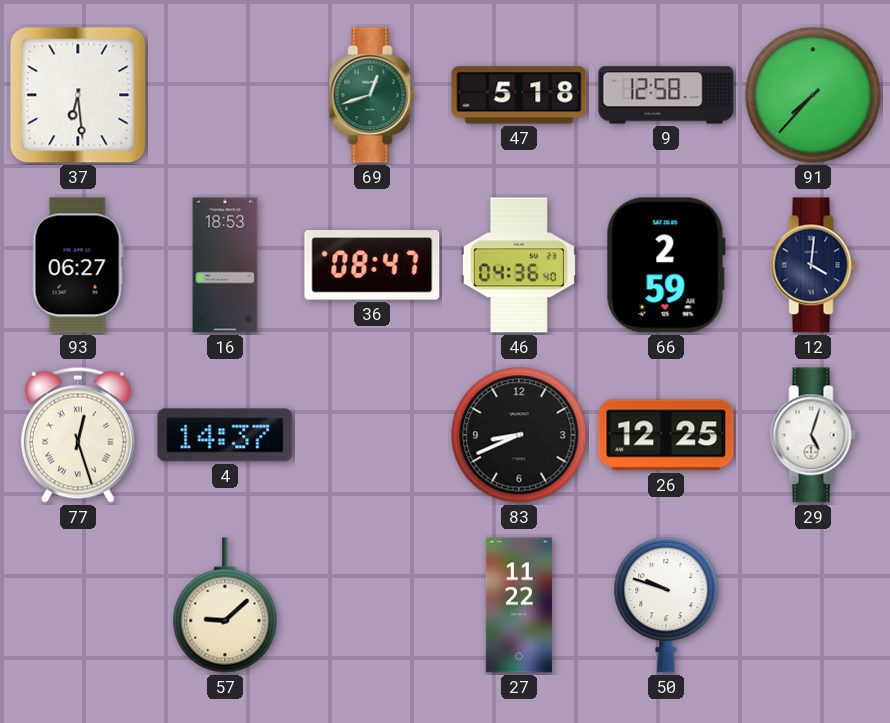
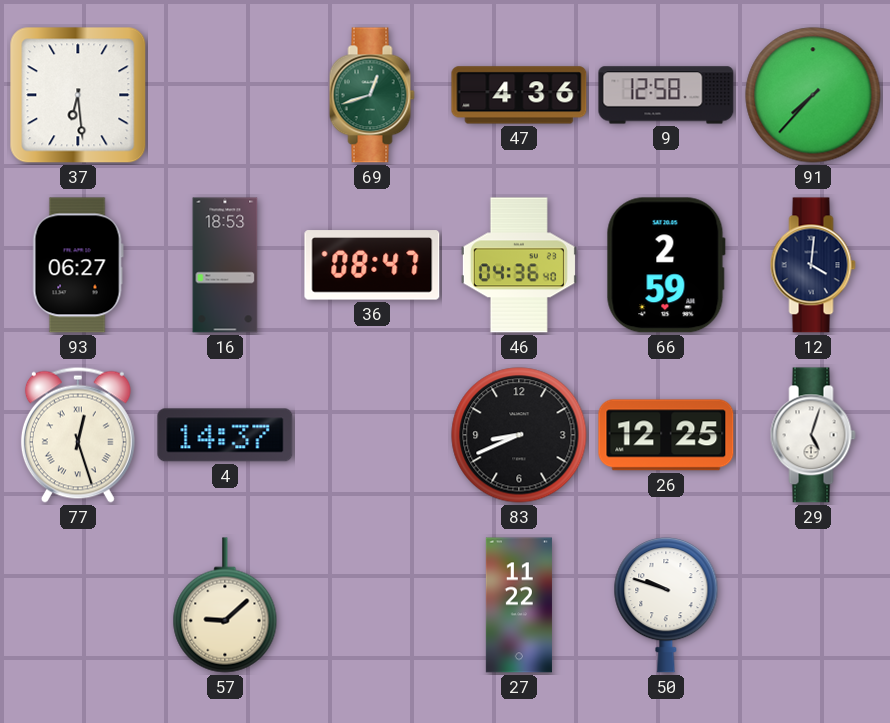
47: 5:18 -> 4:36 (519, 95)
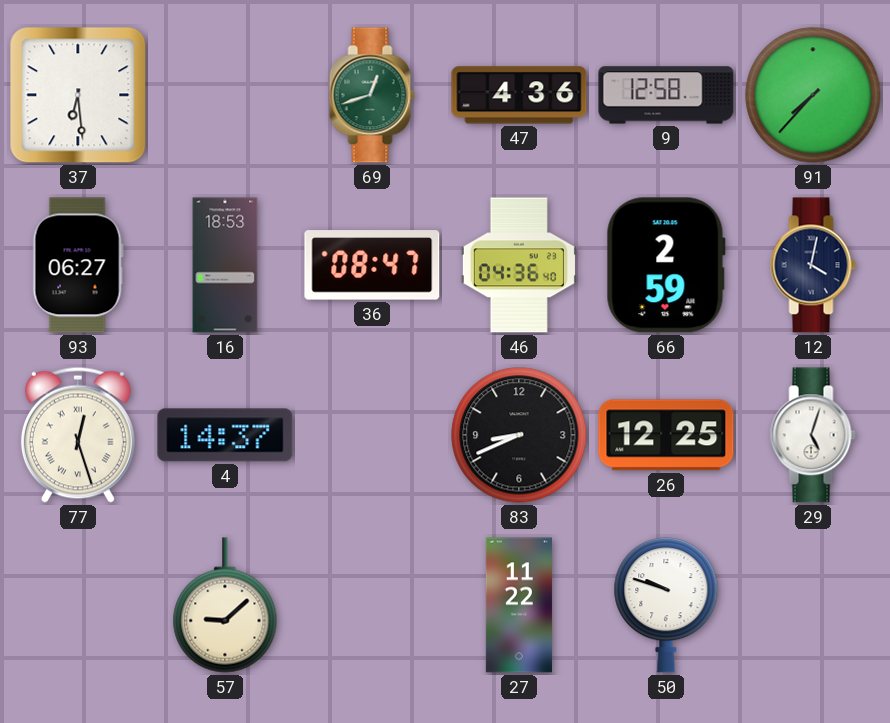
12: 4:01 -> 4:02 (813, 265)
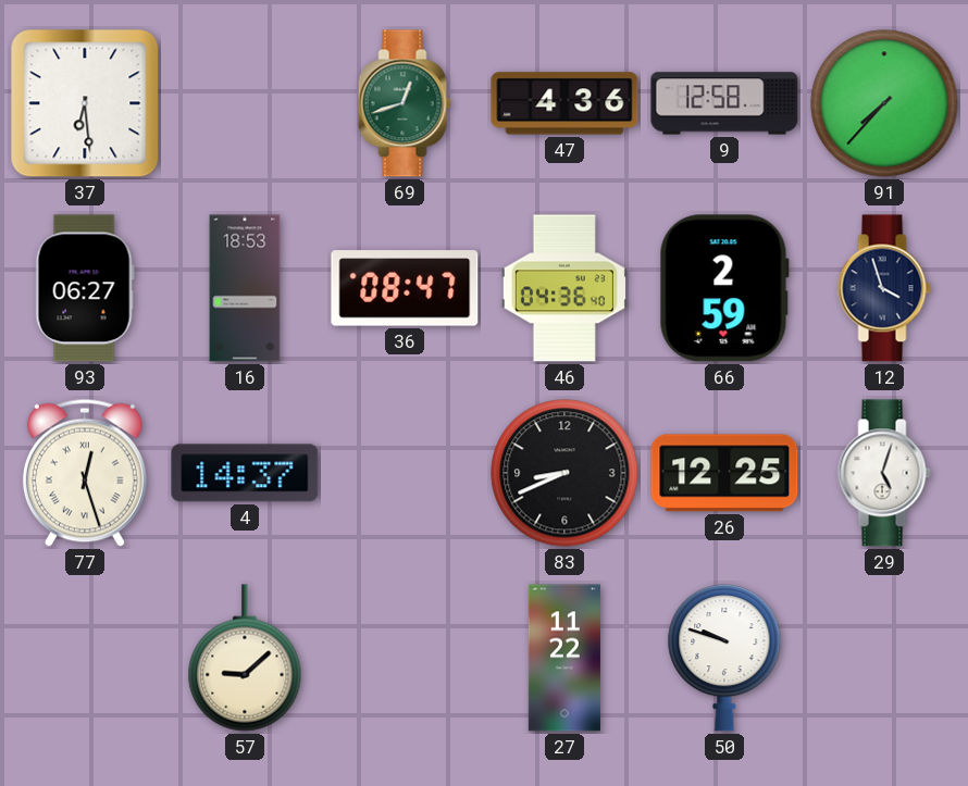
12: 4:02 -> 3:57 (884, 288)
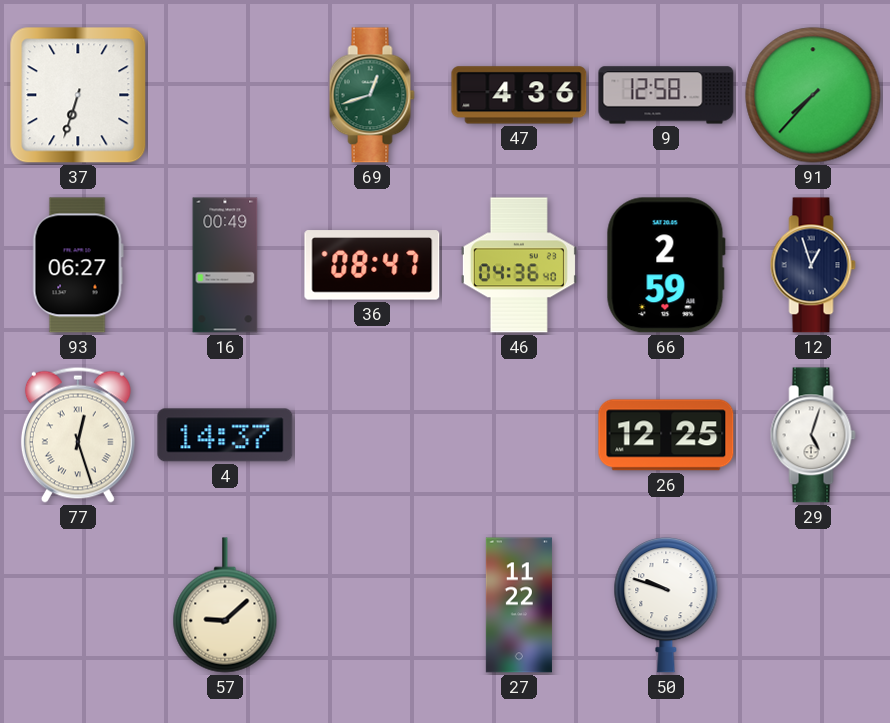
37: 6:29 -> 6:33 (78, 95)
16: 18:53 -> 00:49 (225, 265)
12: 3:57 -> 12:57 (813, 265)
83: 8:41 -> none (564, 473)
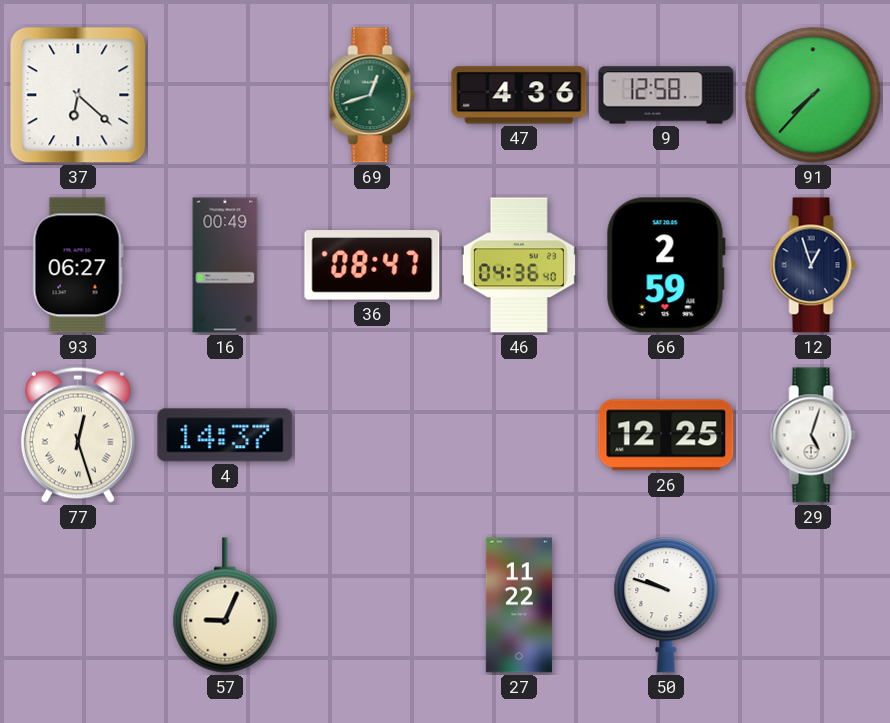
37: 6:33 -> 6:22 (78, 95)
57: 9:08 -> 9:04 (225, 605)
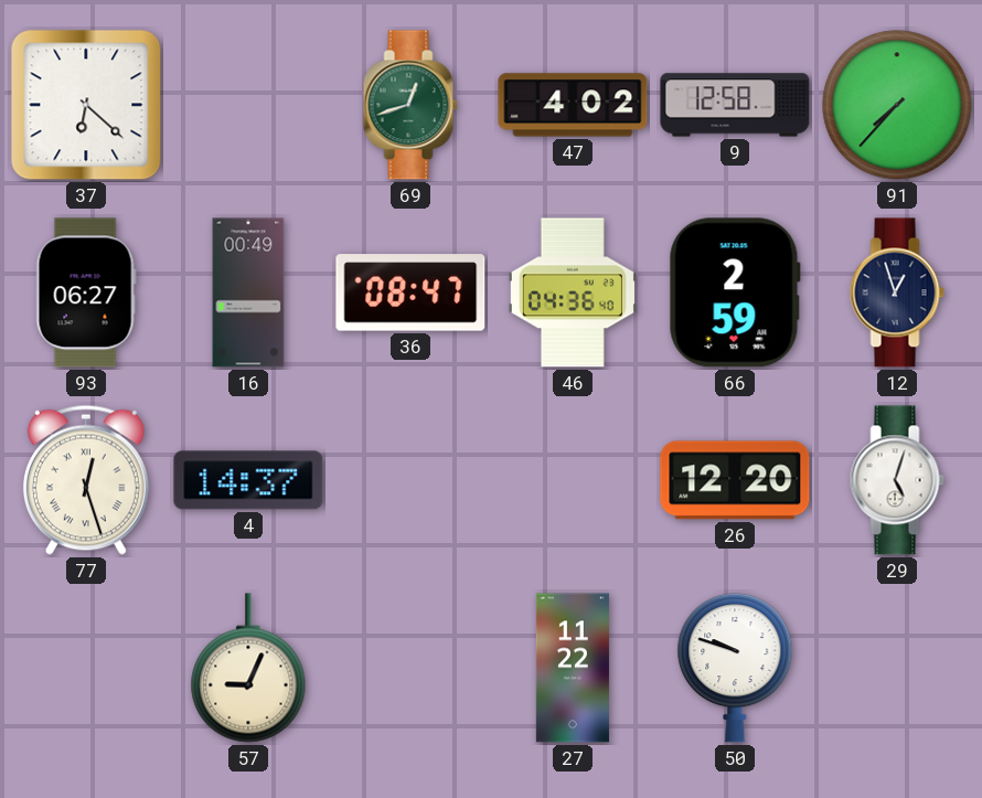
47: 4:36 -> 4:02 (573, 105)
26: 12:25 -> 12:20 (735, 480)
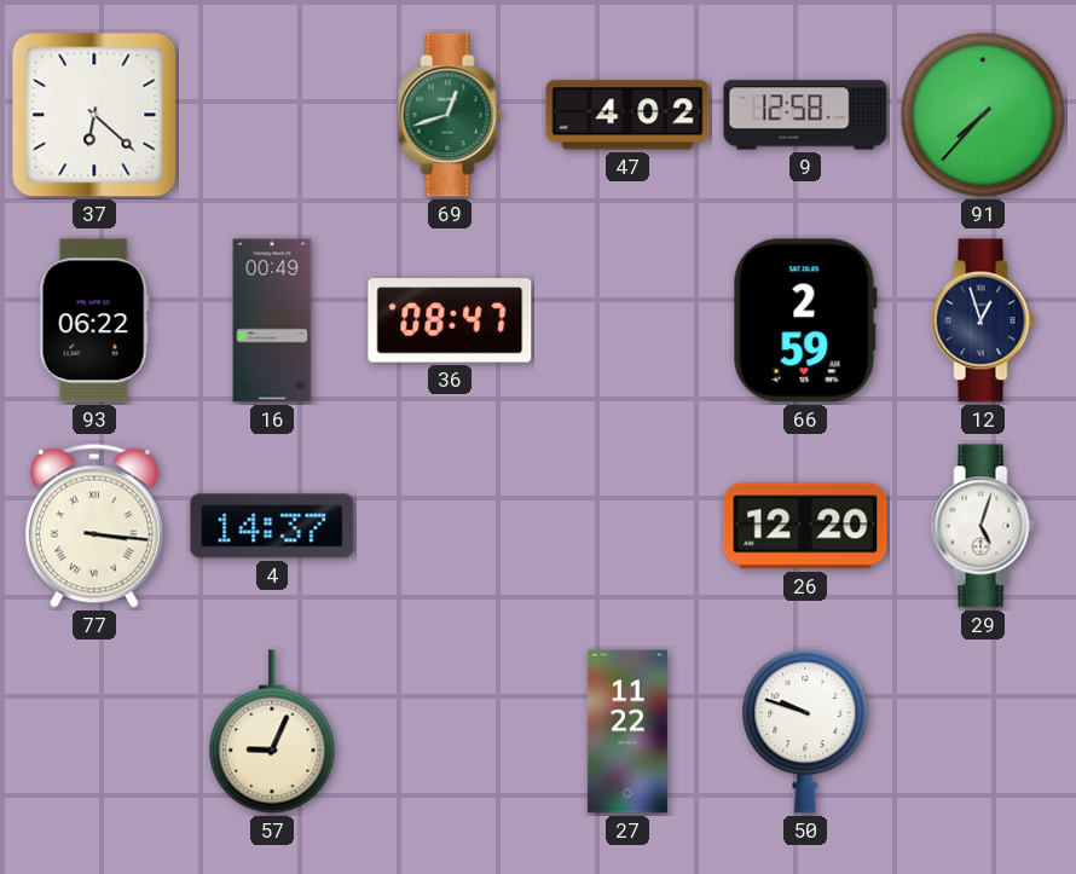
93: 06:27 -> 06:22 (94, 320)
46: 04:36 -> none (573, 292)
77: 12:27 -> 3:16 (94, 526)
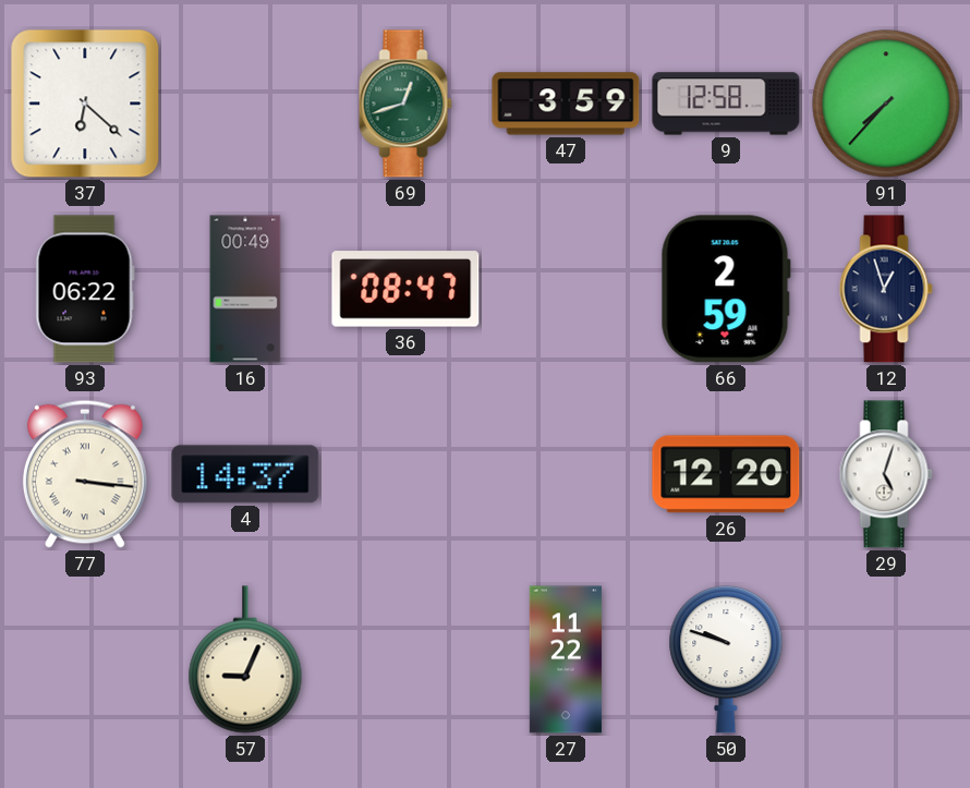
47: 4:02 -> 3:59 (566, 104)
